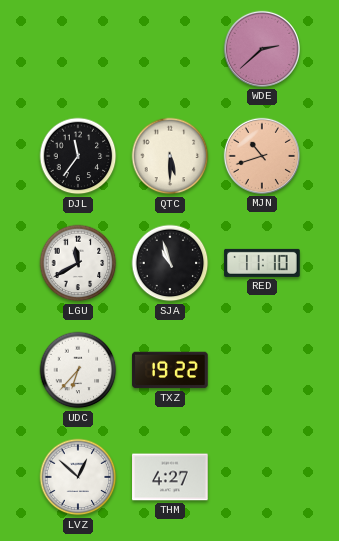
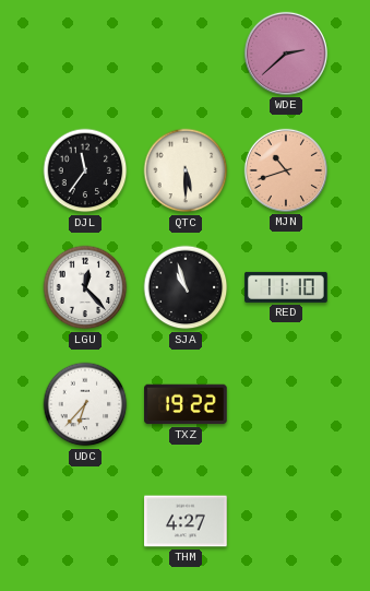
LGU: 11:40 -> 12:23 (85, 287)
LVZ: 12:52 -> none (78, 477)
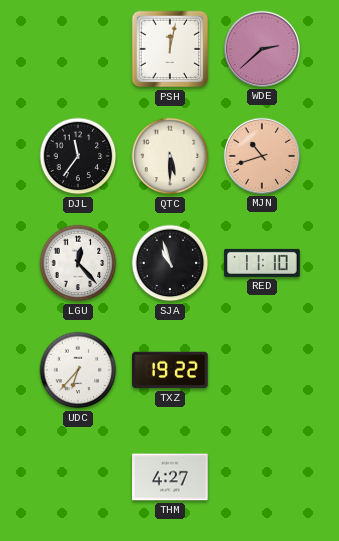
PSH: none -> 12:02 (170, 49)
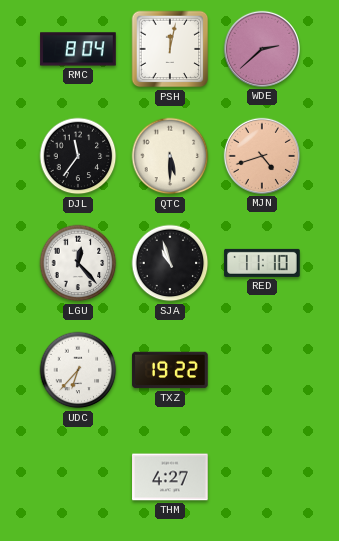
RMC: none -> 8:04 (78, 49)
MJN: 10:42 -> 4:42 (262, 156)
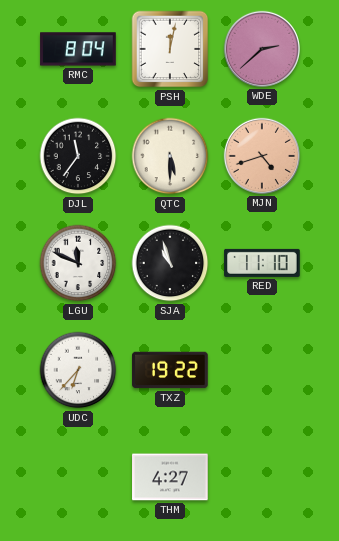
LGU: 12:23 -> 11:49 (78, 263)
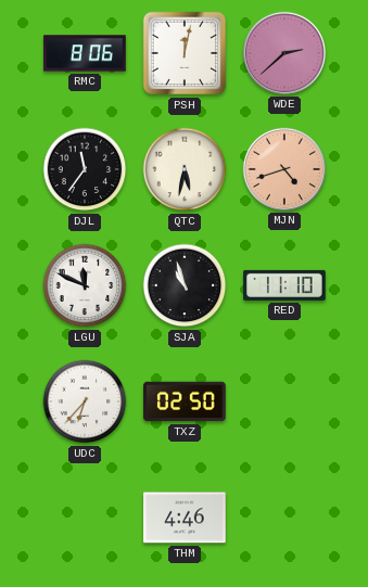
RMC: 8:04 -> 8:06 (85, 53)
QTC: 5:30 -> 5:32 (185, 169)
TXZ: 19:22 -> 02:50 (185, 401)
THM: 4:27 -> 4:46 (185, 518)
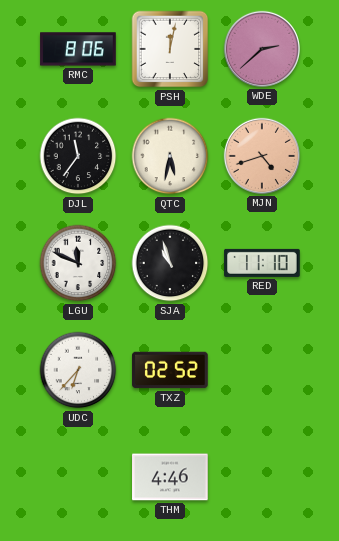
TXZ: 02:50 -> 02:52 (170, 370)
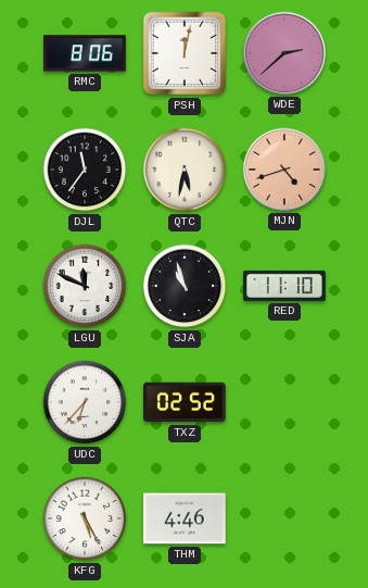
KFG: none -> 5:25 (85, 518)
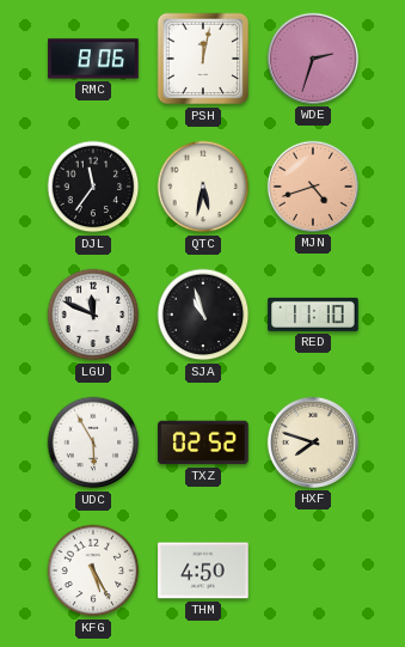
WDE: 2:38 -> 2:33 (313, 59)
UDC: 6:37 -> 5:55 (93, 442)
HXF: none -> 7:48 (313, 442)
THM: 4:46 -> 4:50 (203, 570)
